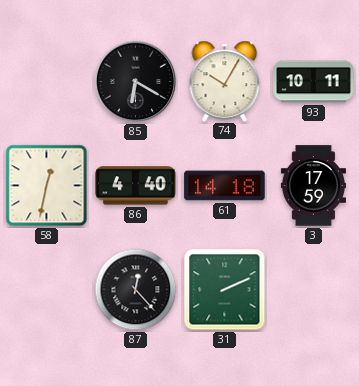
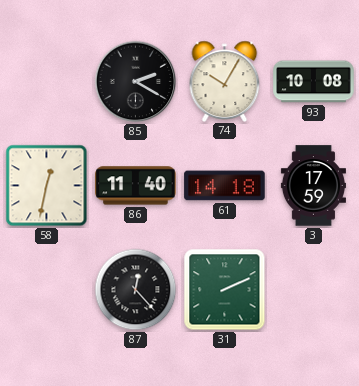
85: 6:20 -> 2:20 (136, 82)
93: 10:11 -> 10:08 (314, 82)
86: 4:40 -> 11:40 (136, 186)
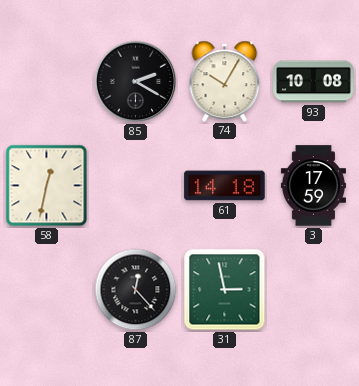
86: 11:40 -> none (136, 186)
31: 2:11 -> 2:58 (225, 290)
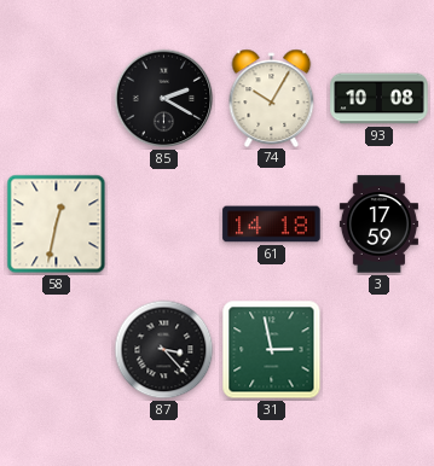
87: 12:23 -> 3:23 (164, 350)
